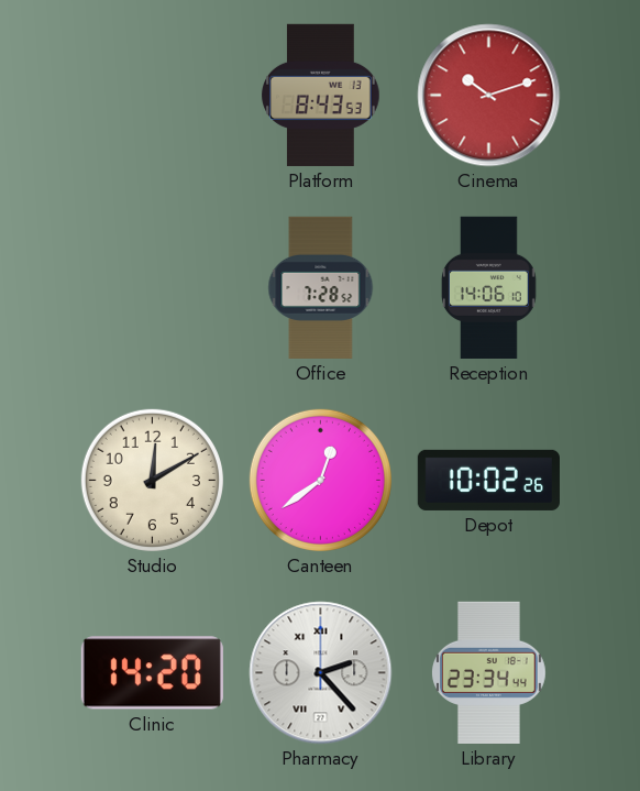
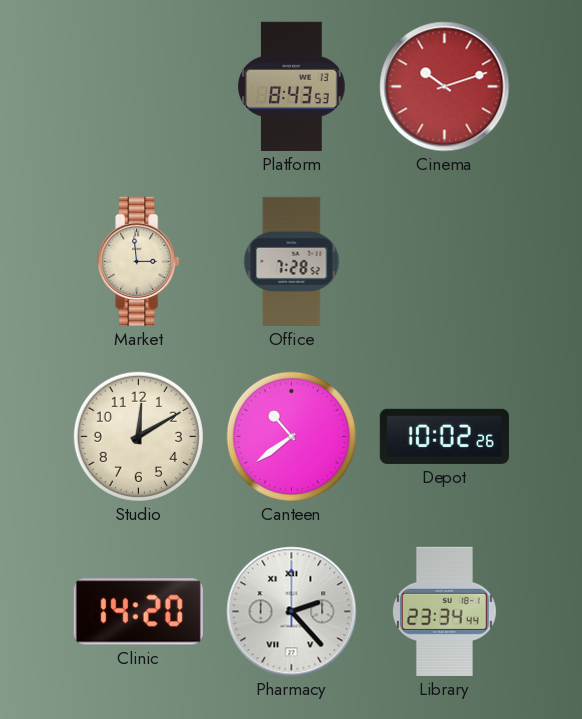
Market: none -> 2:59 (139, 261)
Reception: 14:06 -> none (489, 287)
Canteen: 12:39 -> 10:39 (291, 436)
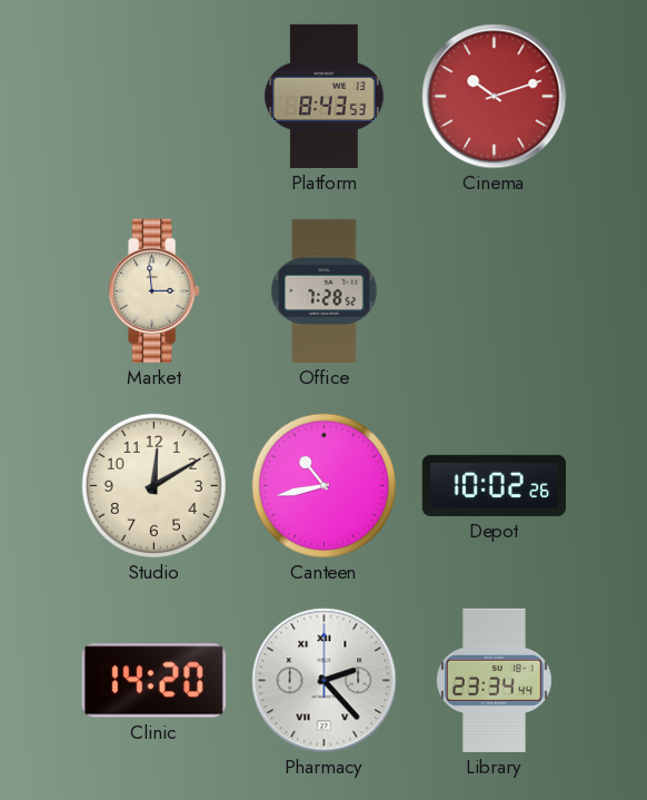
Canteen: 10:39 -> 10:43 (323, 485)
